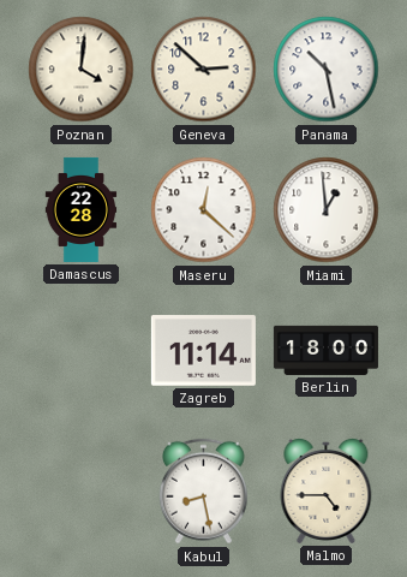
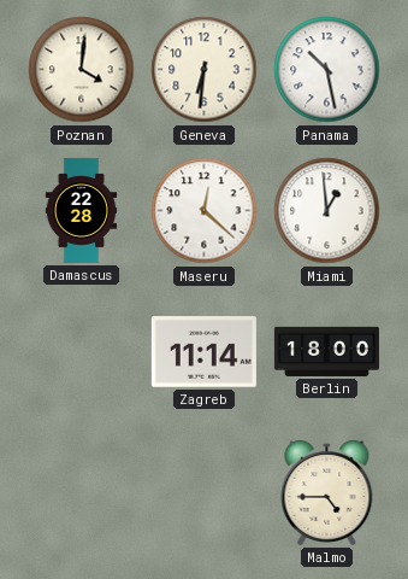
Geneva: 2:52 -> 6:31 (205, 70)
Kabul: 8:28 -> none (203, 492)
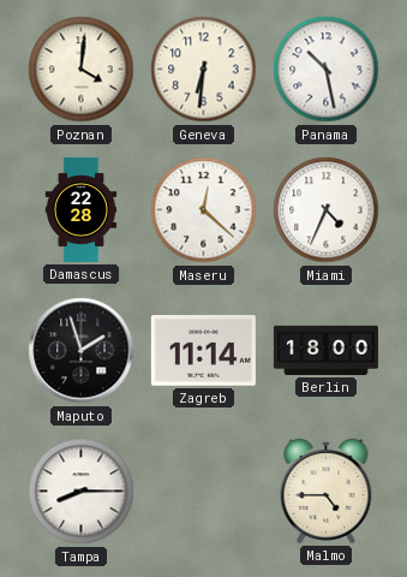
Miami: 12:59 -> 4:34 (327, 210)
Maputo: none -> 1:57 (82, 351)
Tampa: none -> 8:15 (82, 492)
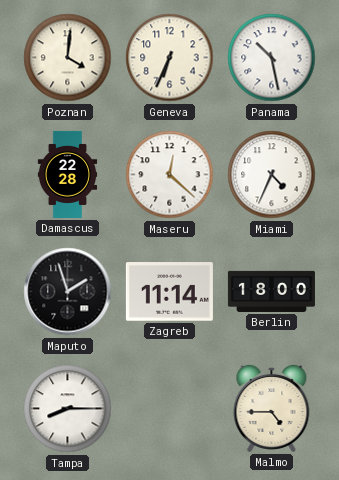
Geneva: 6:31 -> 6:34 (170, 58)
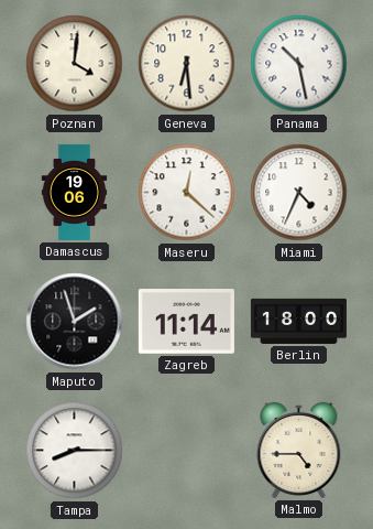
Geneva: 6:34 -> 6:29 (187, 64)
Damascus: 22:28 -> 19:06 (75, 192)
